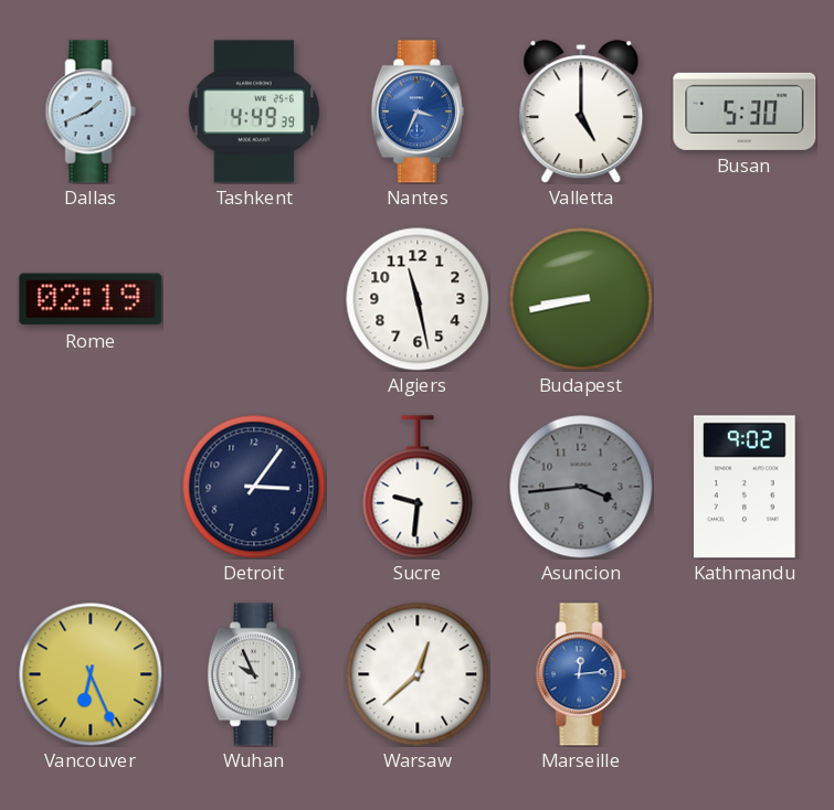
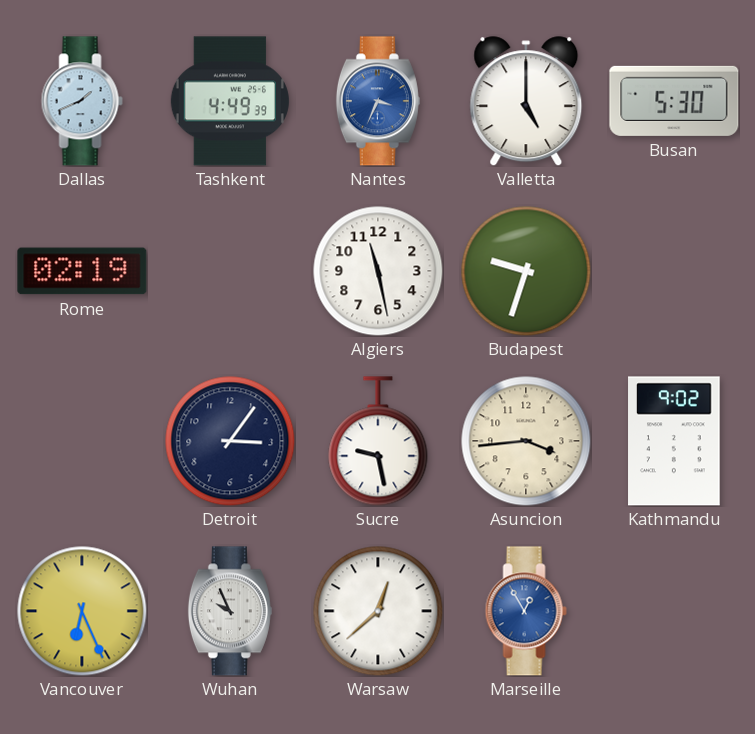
Budapest: 8:43 -> 9:33 (526, 271)
Sucre: 9:31 -> 9:28 (378, 441)
Asuncion dial: grey -> cream (526, 441)
Marseille: 12:14 -> 12:55 (526, 611)
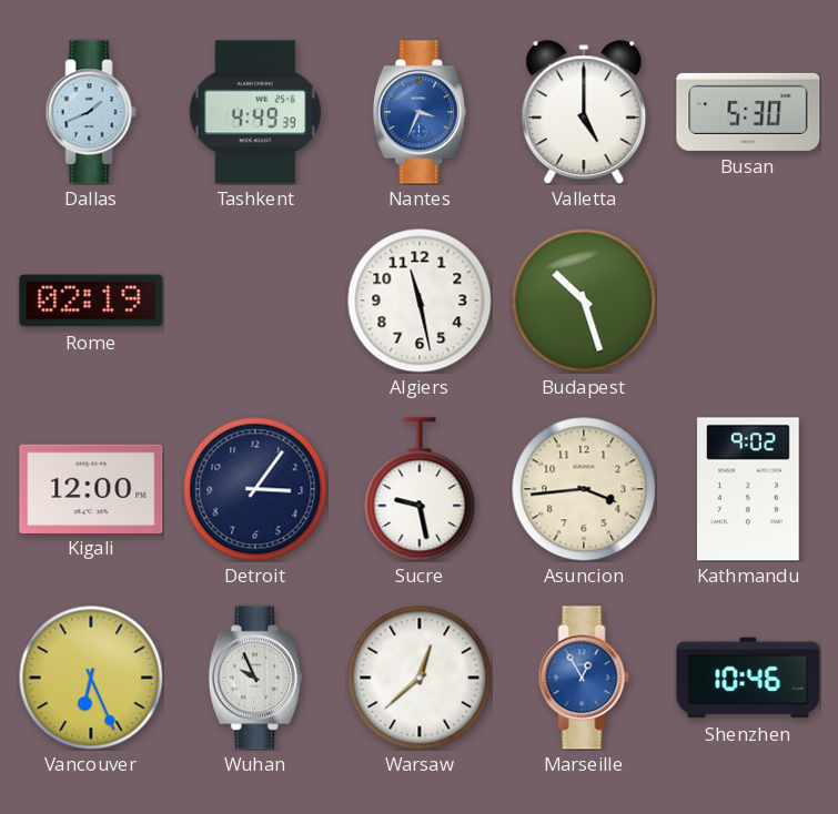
Budapest: 9:33 -> 10:27 (584, 301)
Kigali: none -> 12:00 (91, 488)
Shenzhen: none -> 10:46 (748, 678)
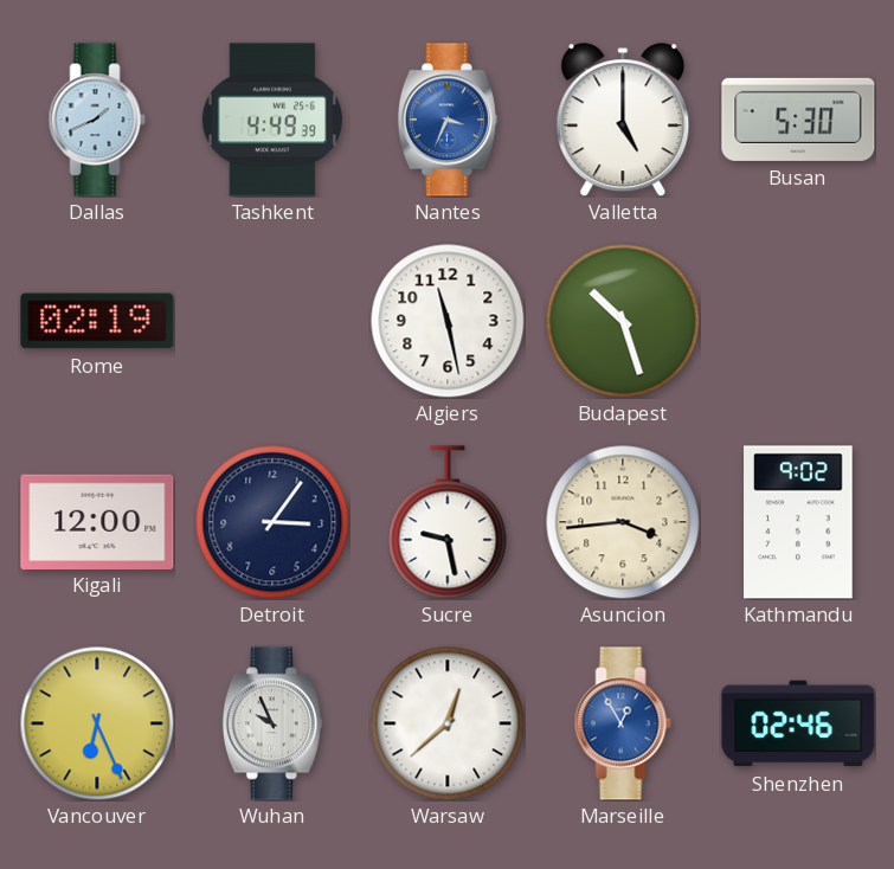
Shenzhen: 10:46 -> 02:46 (798, 723)
